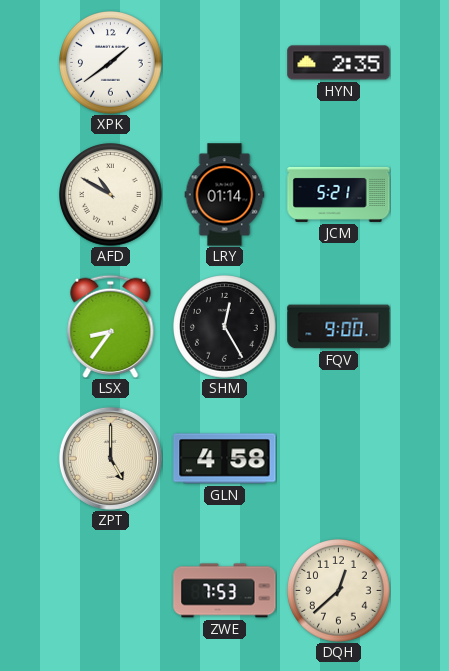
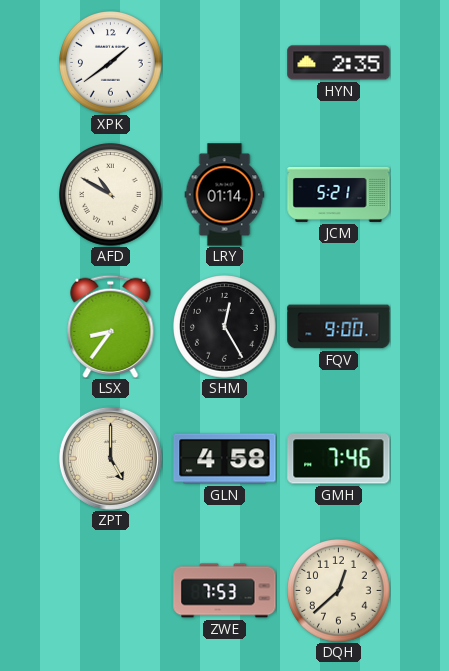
GMH: none -> 7:46 (339, 459)
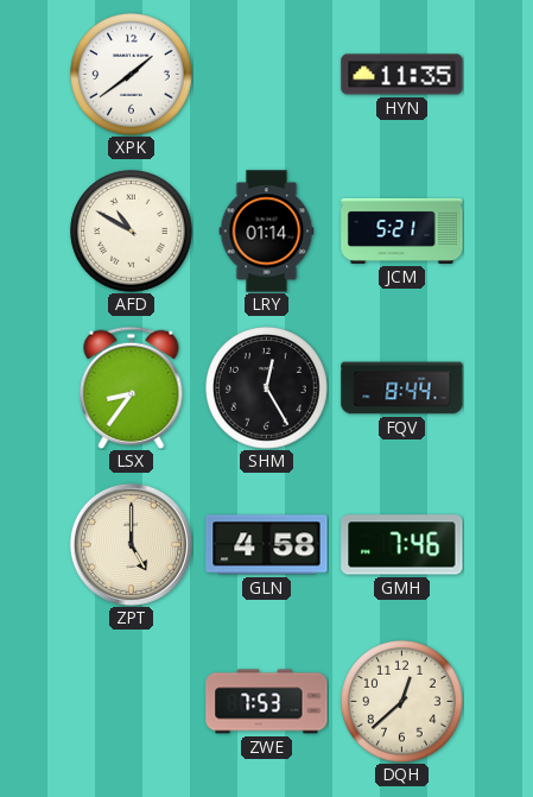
HYN: 2:35 -> 11:35 (402, 75)
FQV: 9:00 -> 8:44 (402, 388)
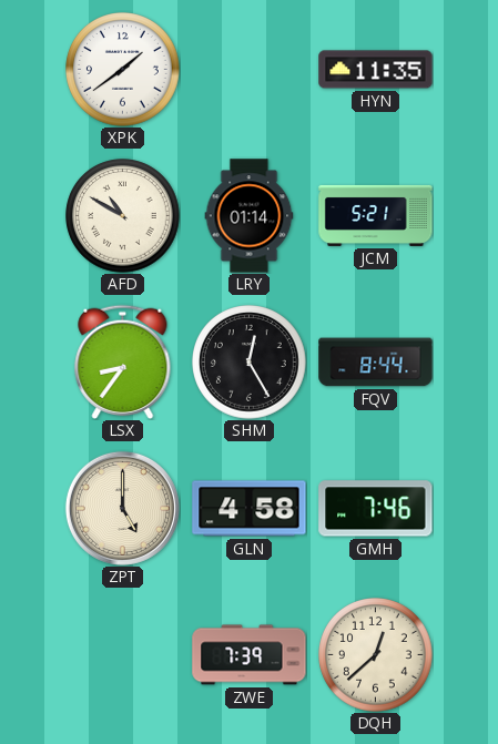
ZWE: 7:53 -> 7:39 (250, 655)
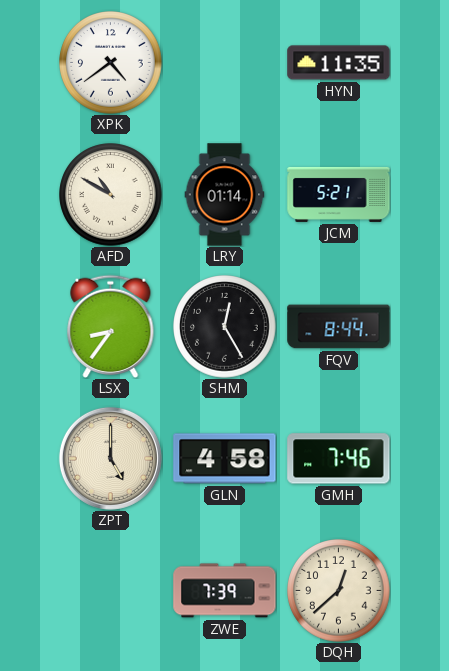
XPK: 1:39 -> 4:39 (111, 63)
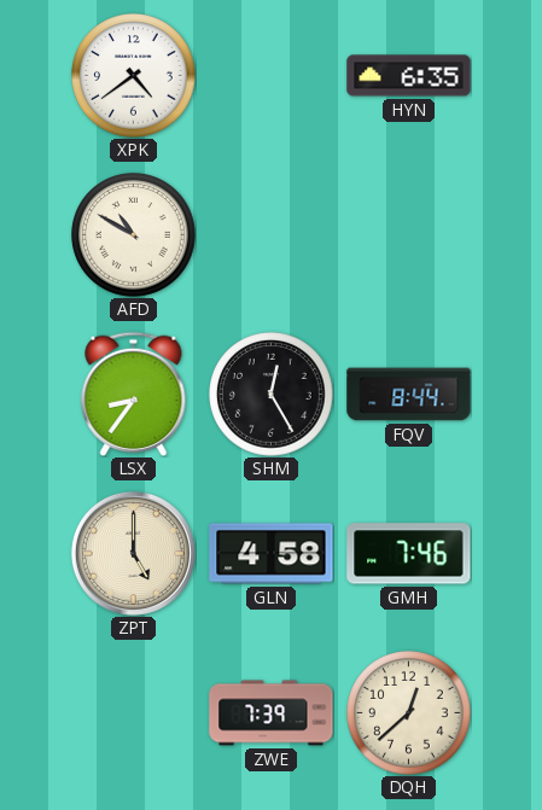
HYN: 11:35 -> 6:35 (409, 76)
LRY: 01:14 -> none (225, 195)
JCM: 5:21 -> none (339, 194)
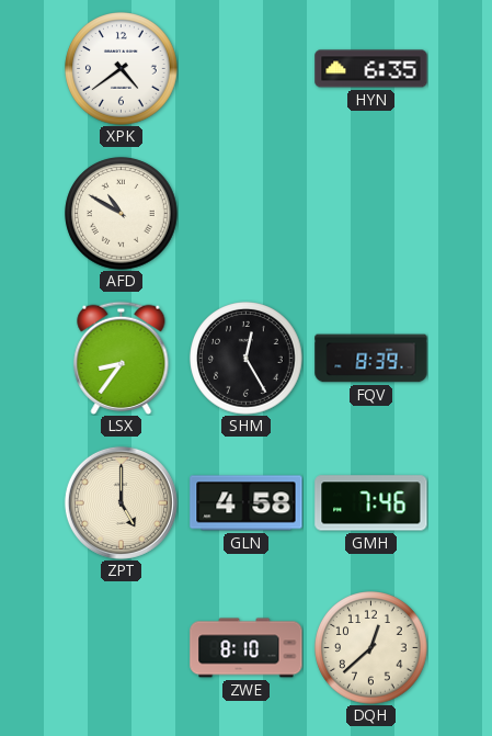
FQV: 8:44 -> 8:39 (371, 359)
ZWE: 7:39 -> 8:10 (247, 648)
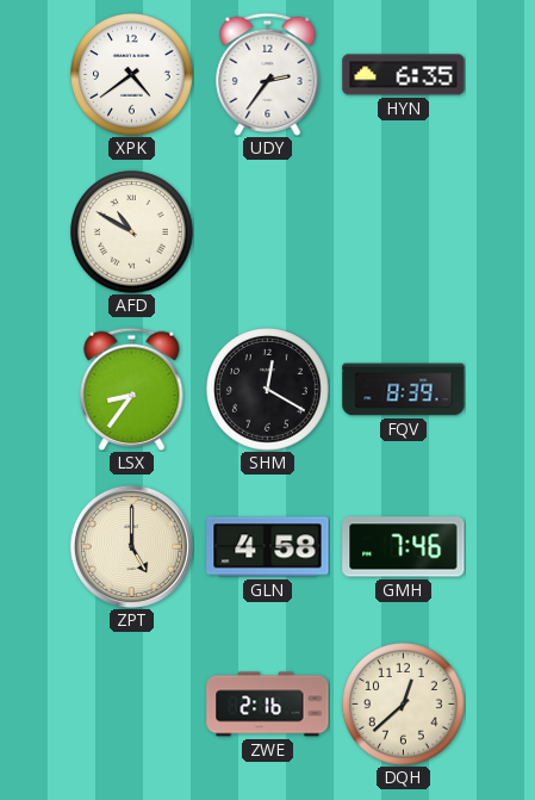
UDY: none -> 2:36 (268, 74)
SHM: 12:25 -> 12:20 (268, 390)
ZWE: 8:10 -> 2:16 (268, 705)
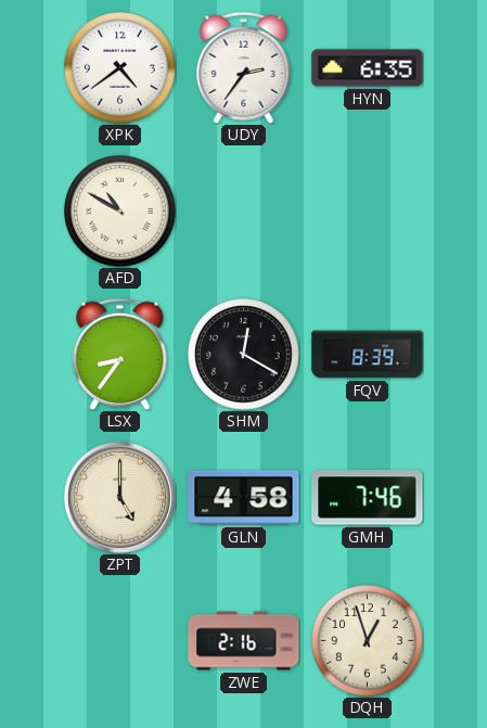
DQH: 12:38 -> 12:57 (368, 641)
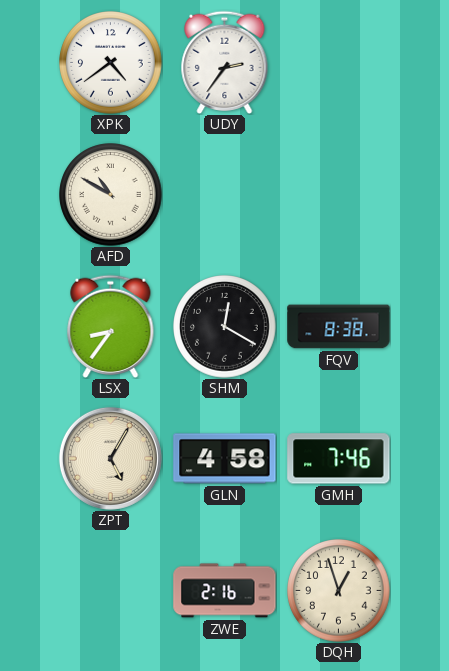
HYN: 6:35 -> none (368, 68)
FQV: 8:39 -> 8:38 (339, 327)
ZPT: 5:00 -> 5:05 (110, 458)
